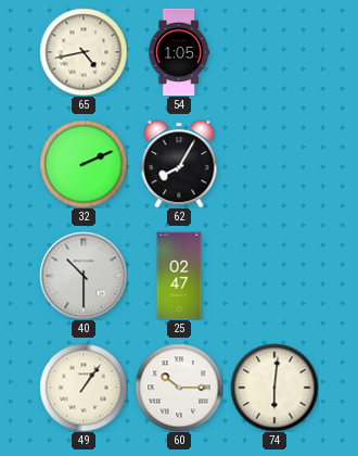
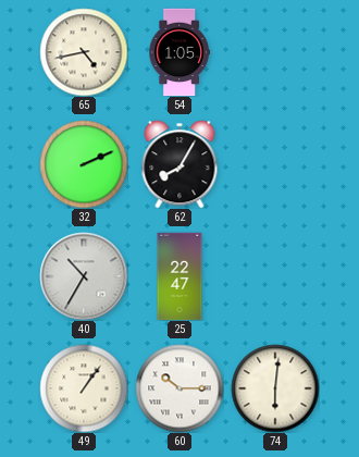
40: 10:30 -> 10:35 (84, 276)
25: 02:47 -> 22:47 (179, 276)
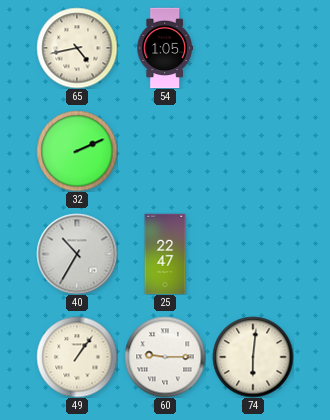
62: 8:05 -> none (179, 164)
60: 10:15 -> 9:15 (165, 357)
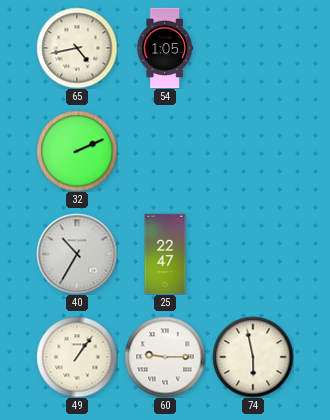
74: 6:01 -> 5:58 (253, 357)
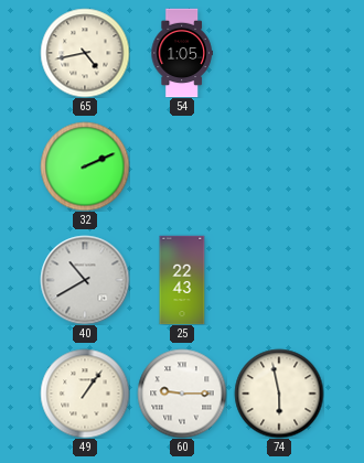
40: 10:35 -> 10:40 (85, 280)
25: 22:47 -> 22:43 (182, 280)
